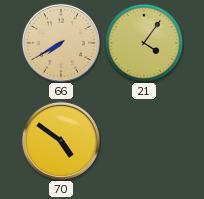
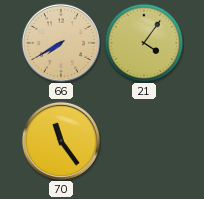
70: 4:51 -> 11:24 (61, 141)
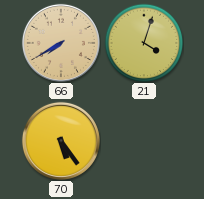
21: 4:06 -> 4:03 (144, 43)
70: 11:24 -> 5:24 (61, 141)
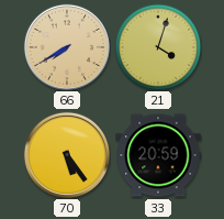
33: none -> 20:59 (158, 155)
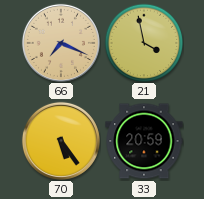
66: 7:40 -> 7:19 (61, 43)
21: 4:03 -> 3:58 (144, 43)
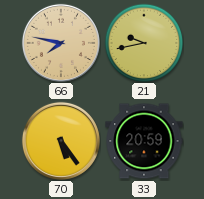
66: 7:19 -> 7:47 (61, 43)
21: 3:58 -> 9:43 (144, 43)
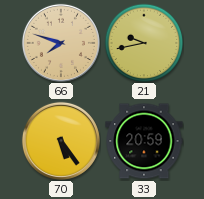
66: 7:47 -> 7:48 (61, 43)
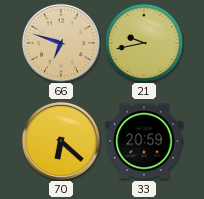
66: 7:48 -> 6:48 (61, 43)
70: 5:24 -> 6:22 (61, 141)
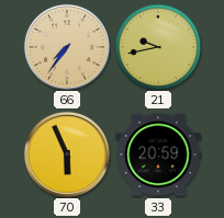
66: 6:48 -> 7:36 (67, 47)
70: 6:22 -> 5:56 (67, 154)
